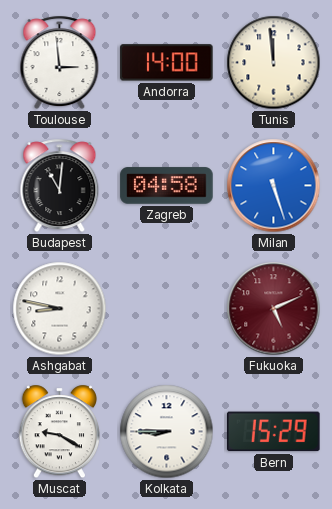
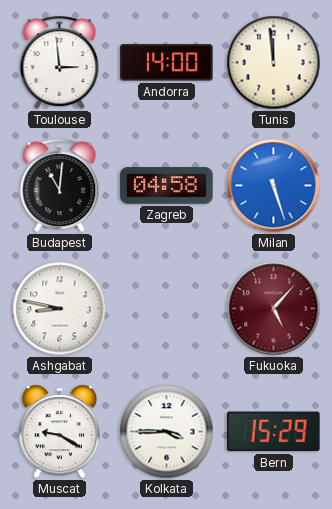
Fukuoka: 5:11 -> 5:07 (274, 309)
Kolkata: 8:45 -> 3:45 (167, 432)
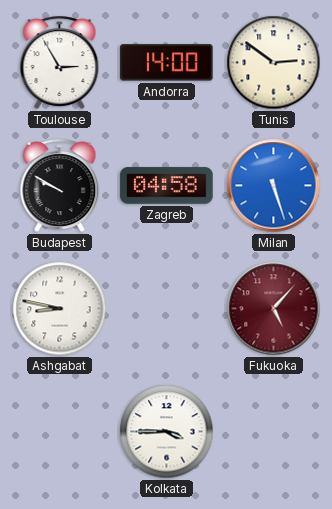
Toulouse: 2:59 -> 2:55 (60, 63)
Tunis: 11:59 -> 2:51 (274, 63)
Budapest: 11:01 -> 9:50 (60, 186)
Muscat: 9:20 -> none (59, 432)
Bern: 15:29 -> none (274, 432)
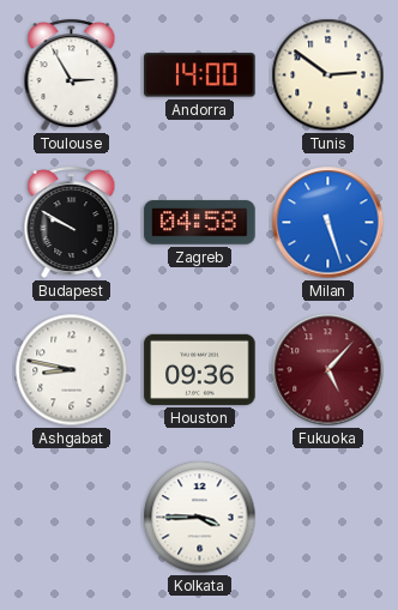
Houston: none -> 09:36 (200, 369)
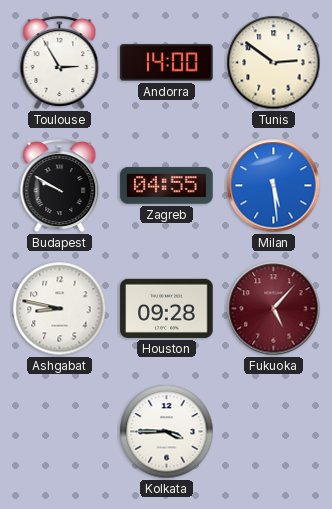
Zagreb: 04:58 -> 04:55 (167, 186)
Milan: 5:27 -> 5:29 (274, 186)
Houston: 09:36 -> 09:28 (167, 308)
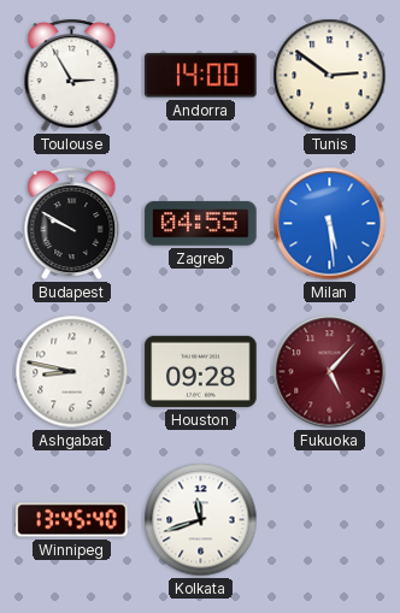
Winnipeg: none -> 13:45 (72, 520)
Kolkata: 3:45 -> 11:42 (201, 520)
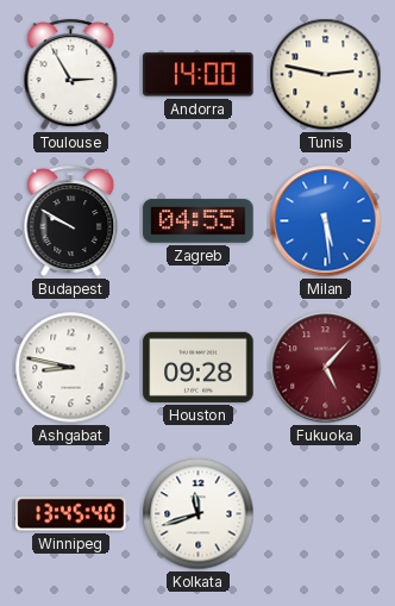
Tunis: 2:51 -> 2:47 (326, 75)
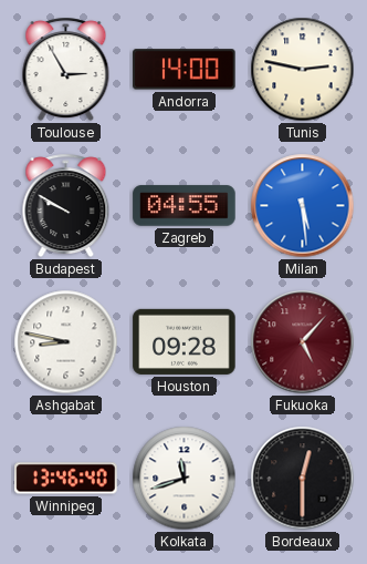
Winnipeg: 13:45 -> 13:46 (66, 479)
Bordeaux: none -> 12:30 (303, 479)
